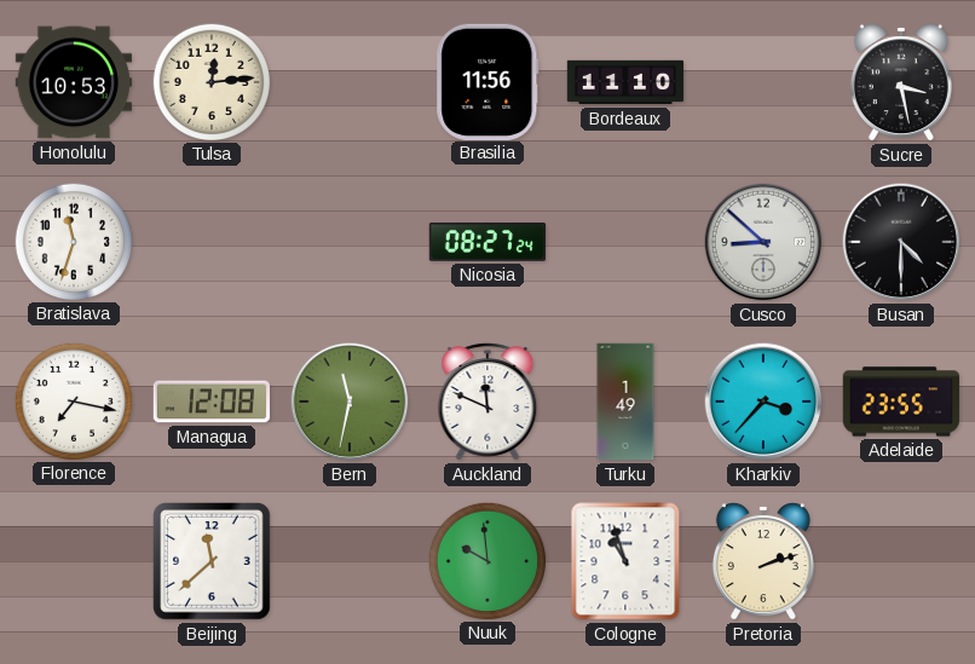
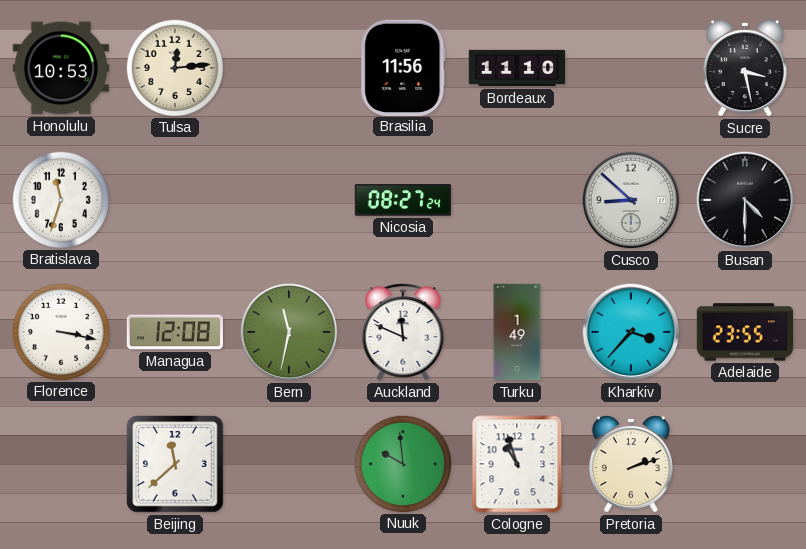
Florence: 7:17 -> 3:17 (60, 331)
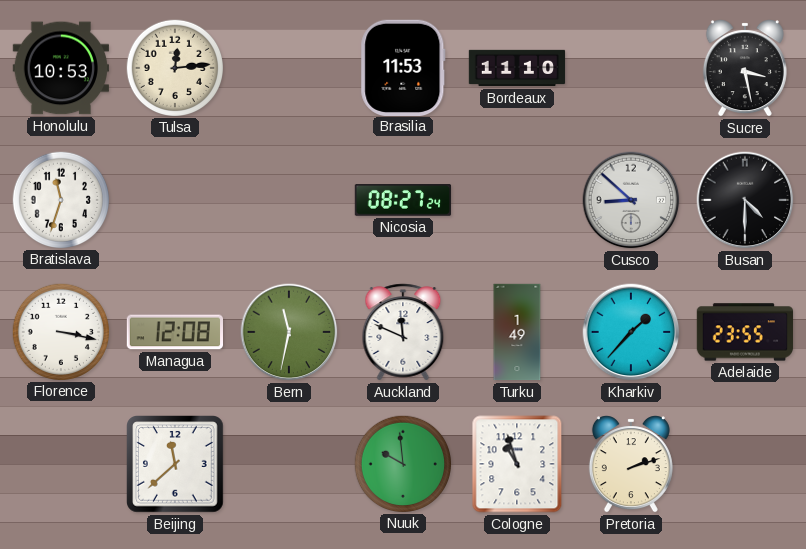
Brasilia: 11:56 -> 11:53 (403, 67)
Kharkiv: 3:37 -> 1:37 (631, 332)
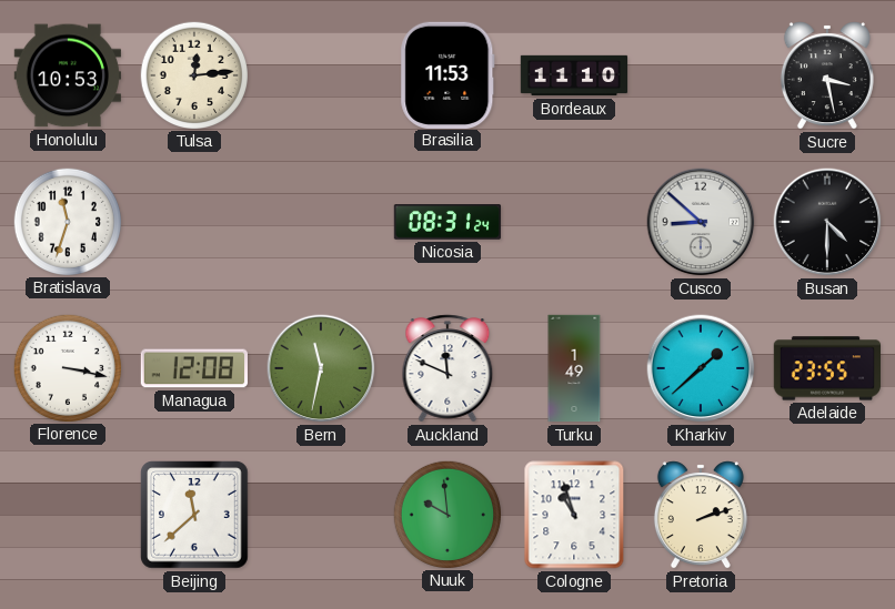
Nicosia: 08:27 -> 08:31 (447, 222)
Kharkiv: 1:37 -> 1:38 (701, 368)
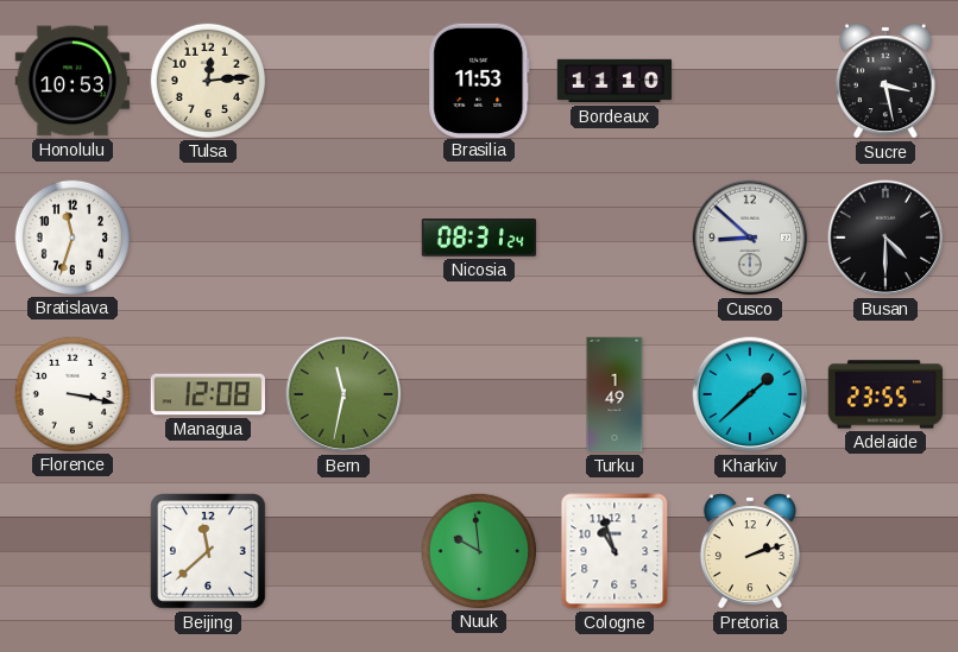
Auckland: 11:49 -> none (447, 368)
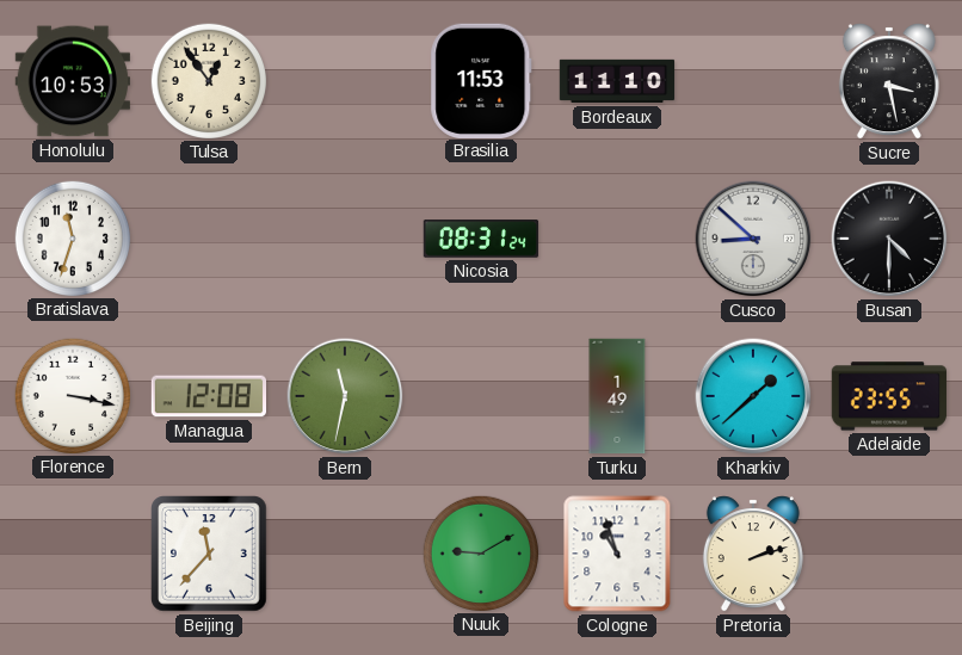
Tulsa: 12:14 -> 12:54 (208, 80)
Beijing: 11:38 -> 11:37 (210, 555)
Nuuk: 9:59 -> 9:10 (480, 552)
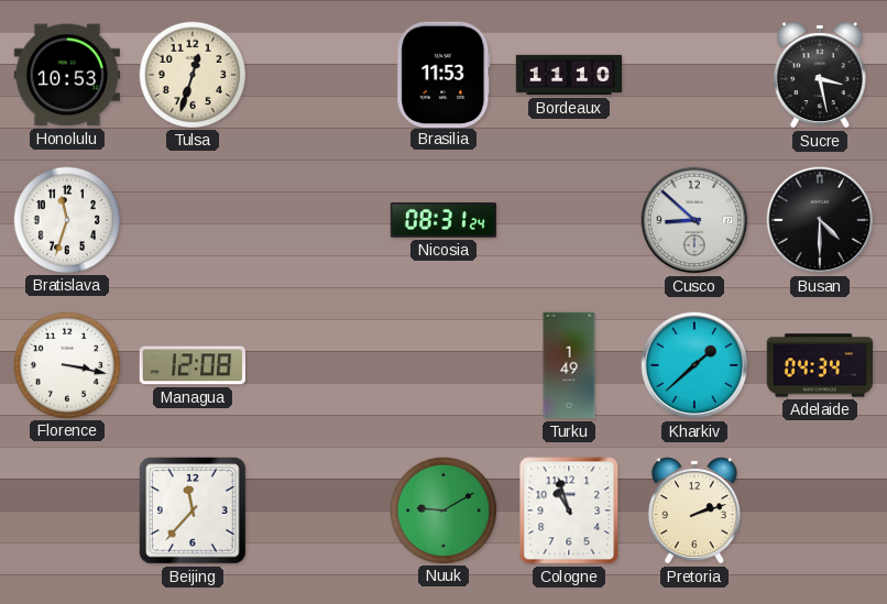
Tulsa: 12:54 -> 12:33 (191, 74)
Bern: 11:32 -> none (345, 396)
Adelaide: 23:55 -> 04:34 (820, 365)
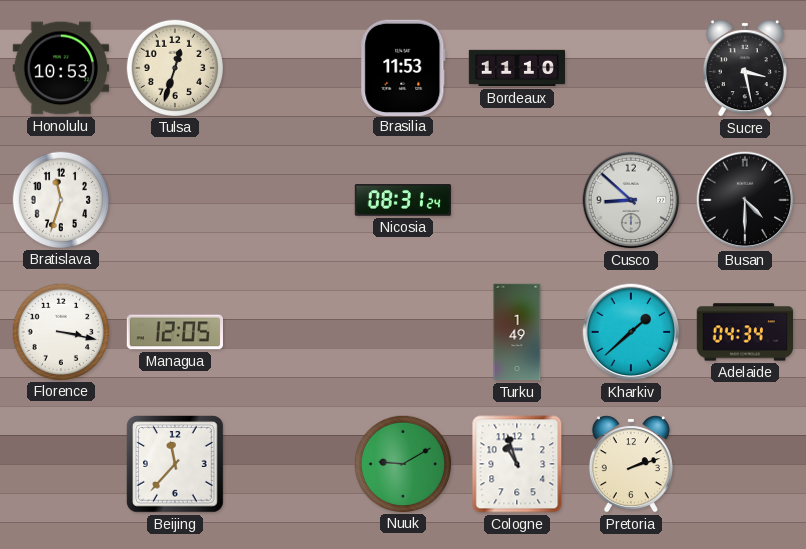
Managua: 12:08 -> 12:05 (174, 332)
